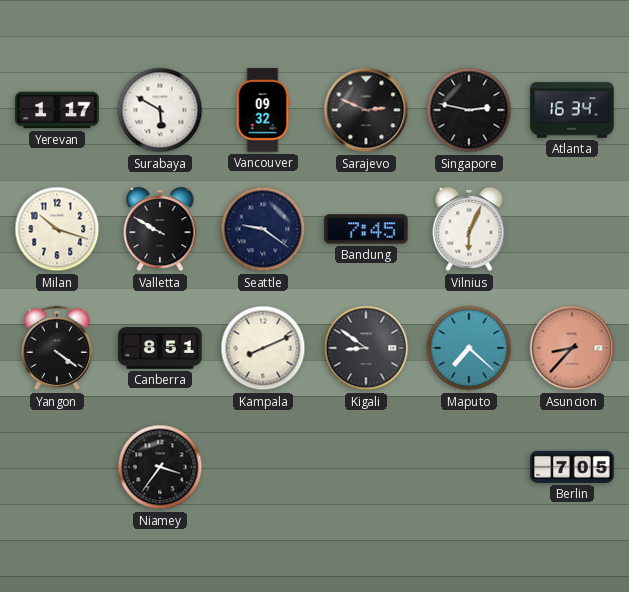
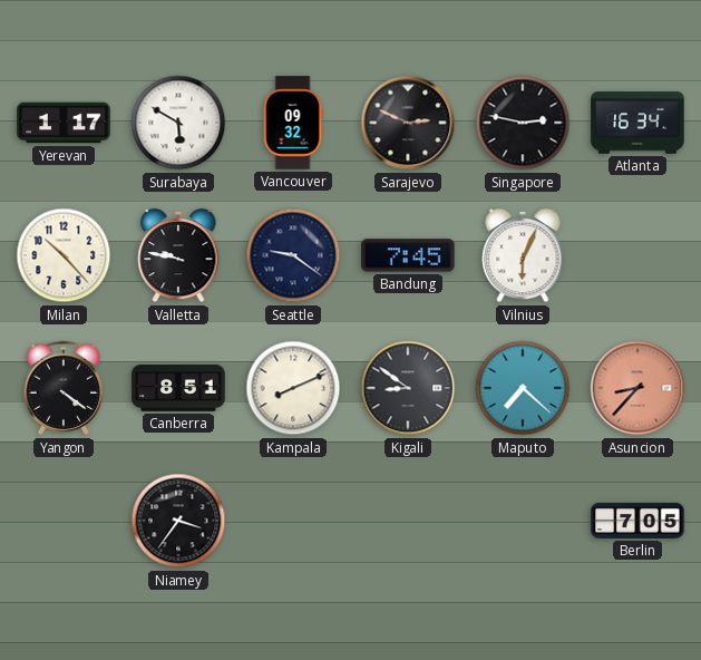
Milan: 10:18 -> 10:23 (64, 255)
Valletta: 9:50 -> 9:47 (178, 255)
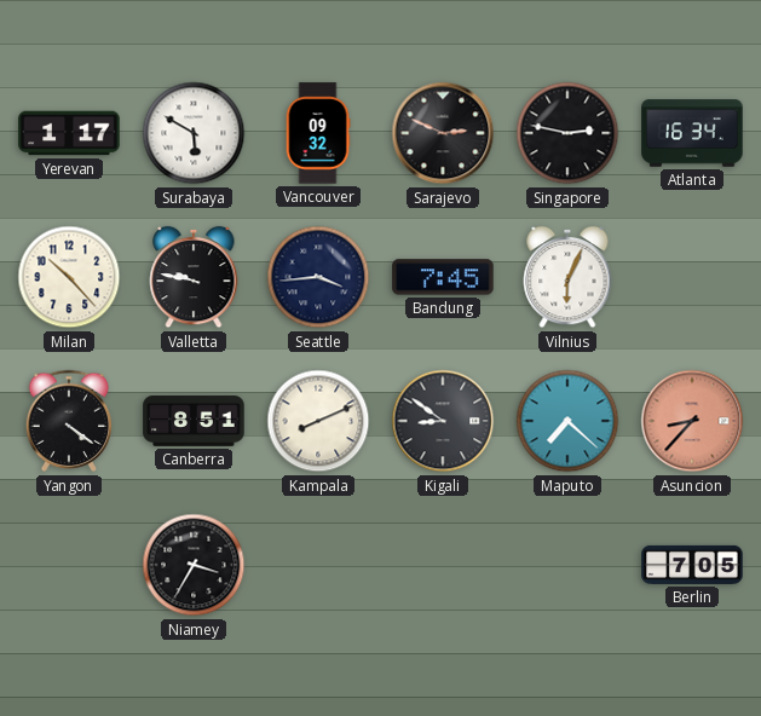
Seattle: 9:21 -> 3:44 (318, 277)
Niamey: 3:36 -> 3:35 (194, 565)
